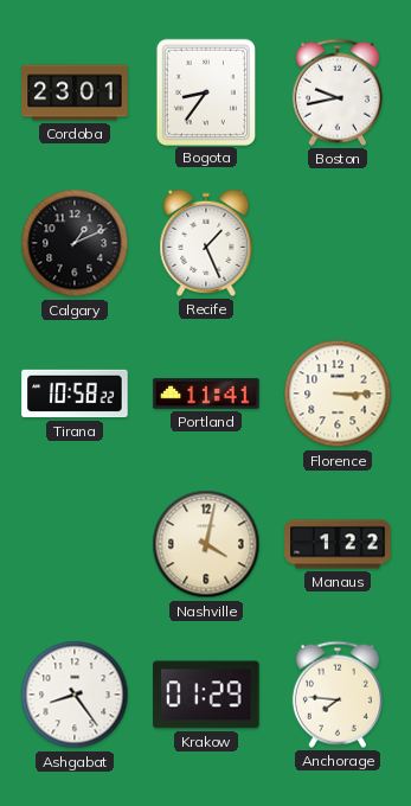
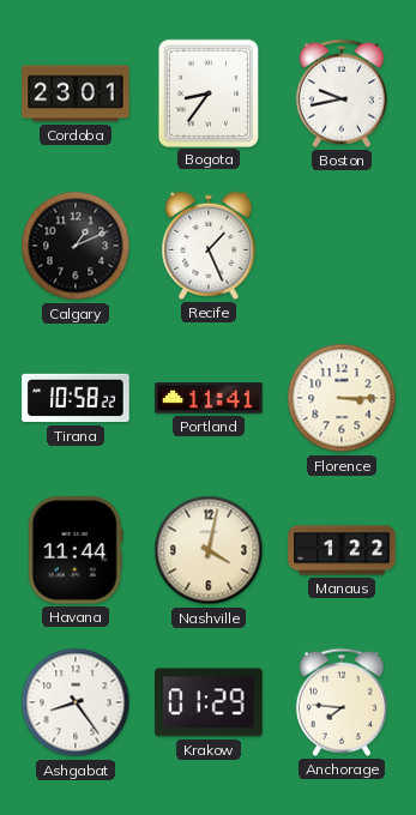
Havana: none -> 11:44 (76, 550)
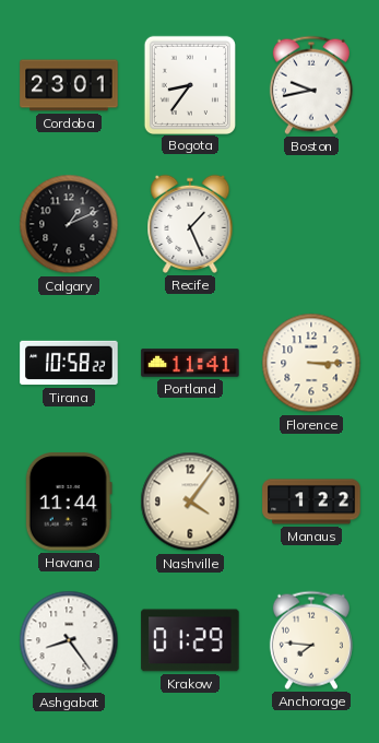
Nashville: 4:02 -> 4:06 (190, 502)
